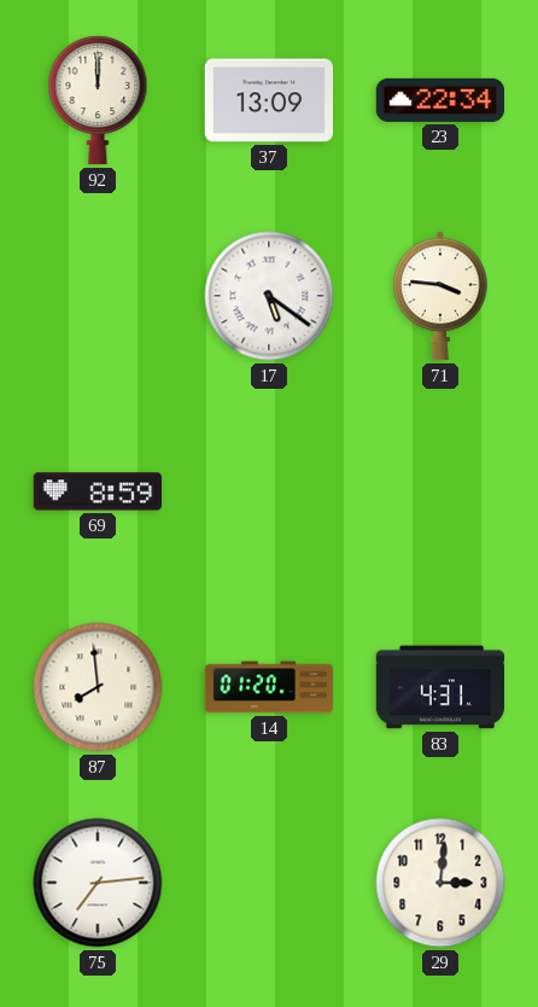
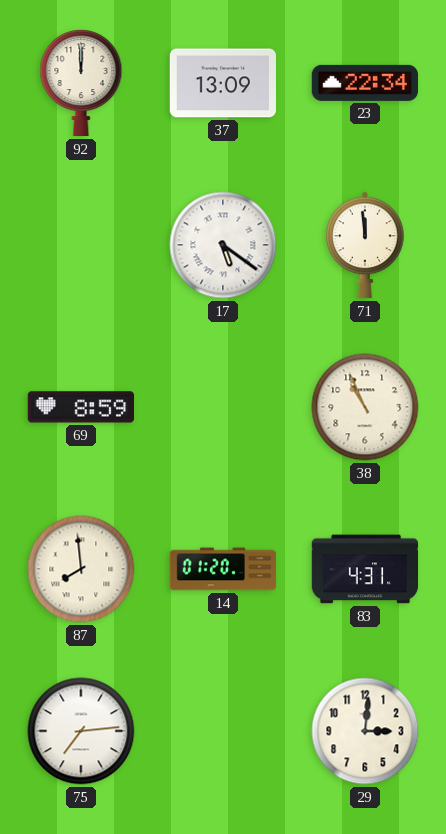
71: 3:46 -> 11:59 (365, 245)
38: none -> 10:56 (365, 407)
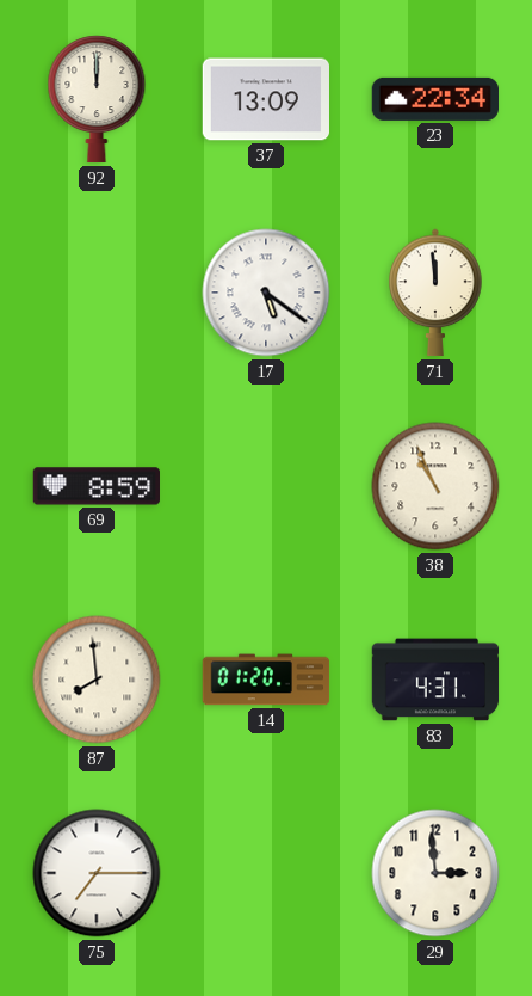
75: 7:14 -> 7:15 (97, 873)
29: 3:01 -> 2:59 (435, 873)
